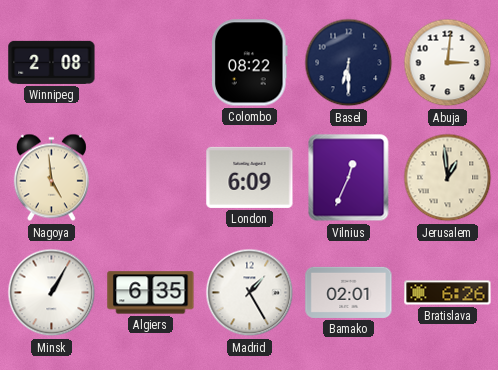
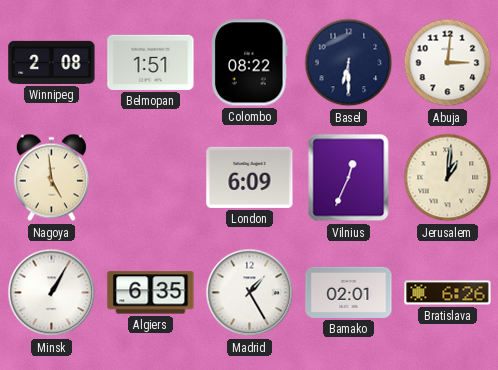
Belmopan: none -> 1:51 (151, 62)
Jerusalem: 12:59 -> 1:01 (448, 178)
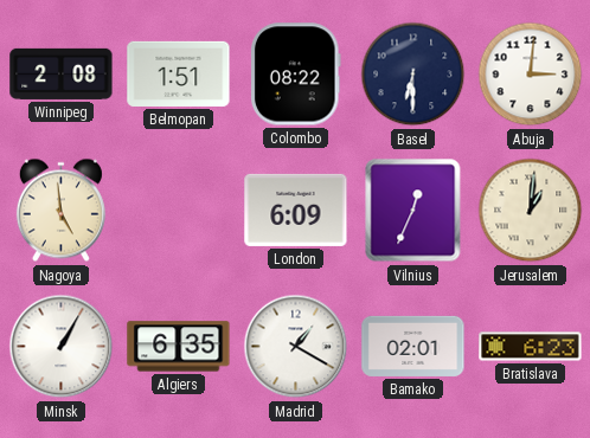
Madrid: 1:25 -> 1:20 (296, 347)
Bratislava: 6:26 -> 6:23 (531, 347)
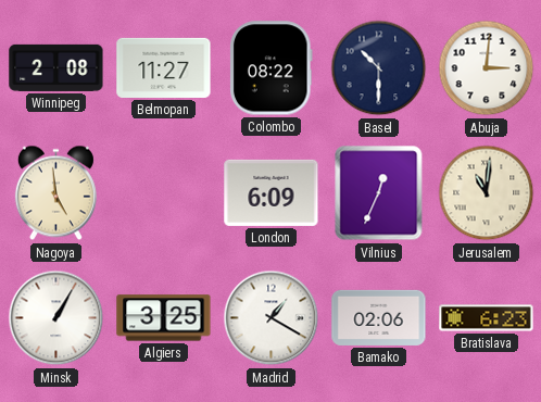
Belmopan: 1:51 -> 11:27 (164, 67)
Basel: 6:30 -> 10:30 (379, 68)
Jerusalem: 1:01 -> 11:01 (487, 193)
Algiers: 6:35 -> 3:25 (164, 318)
Bamako: 02:01 -> 02:06 (379, 317)
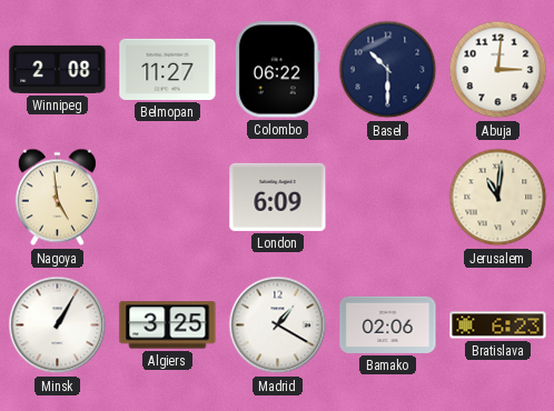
Colombo: 08:22 -> 06:22 (278, 70)
Vilnius: 12:34 -> none (379, 193)
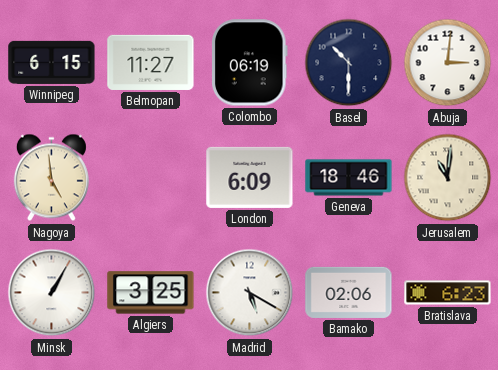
Winnipeg: 2:08 -> 6:15 (52, 62)
Colombo: 06:22 -> 06:19 (250, 63)
Geneva: none -> 18:46 (349, 178)
Madrid: 1:20 -> 5:20 (250, 293)
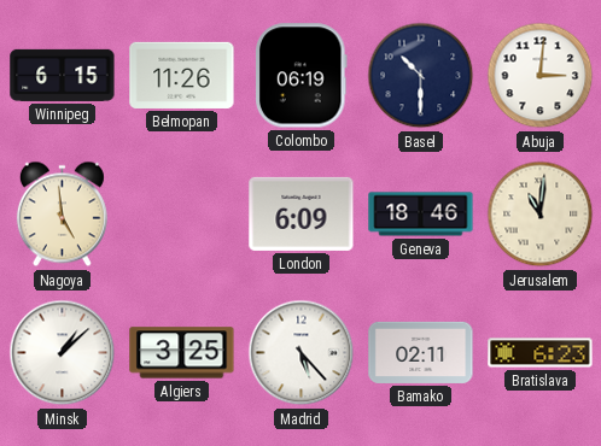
Belmopan: 11:27 -> 11:26 (182, 75)
Minsk: 1:05 -> 1:08 (63, 353)
Madrid: 5:20 -> 5:23 (302, 353)
Bamako: 02:06 -> 02:11 (421, 352)
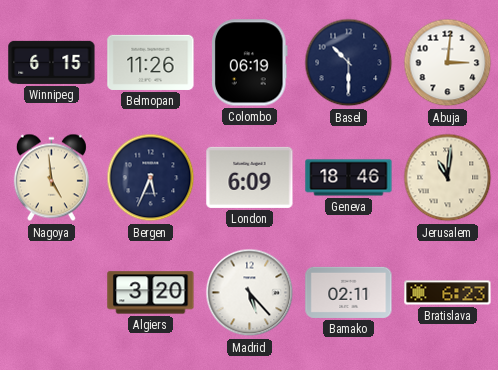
Bergen: none -> 5:34 (151, 178)
Minsk: 1:08 -> none (63, 353)
Algiers: 3:25 -> 3:20 (151, 293)
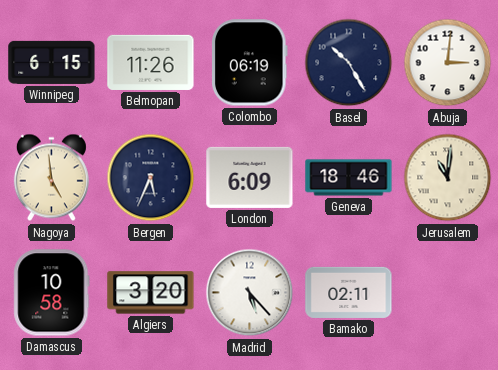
Basel: 10:30 -> 10:25 (349, 63)
Damascus: none -> 10:58 (52, 293)
Bratislava: 6:23 -> none (448, 293)
